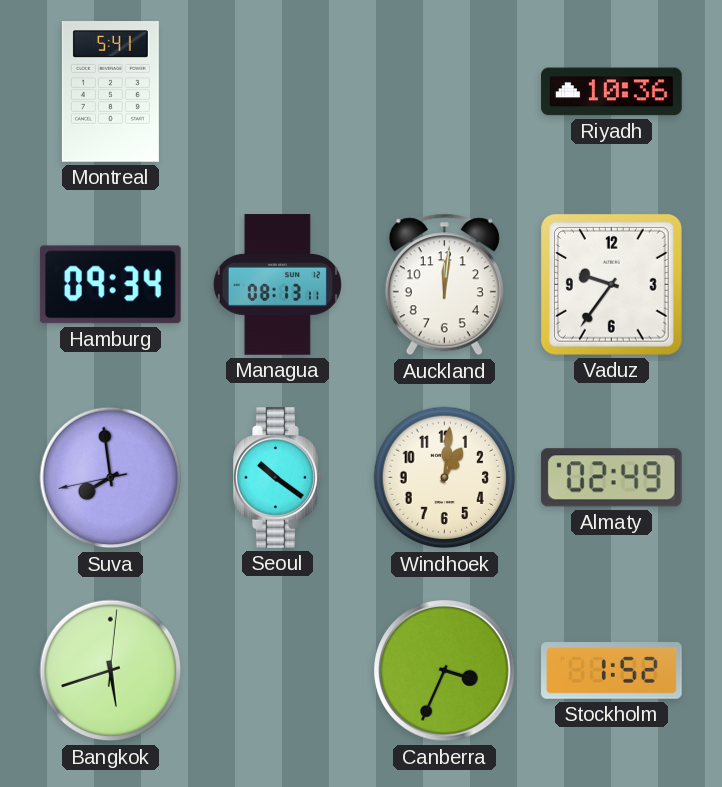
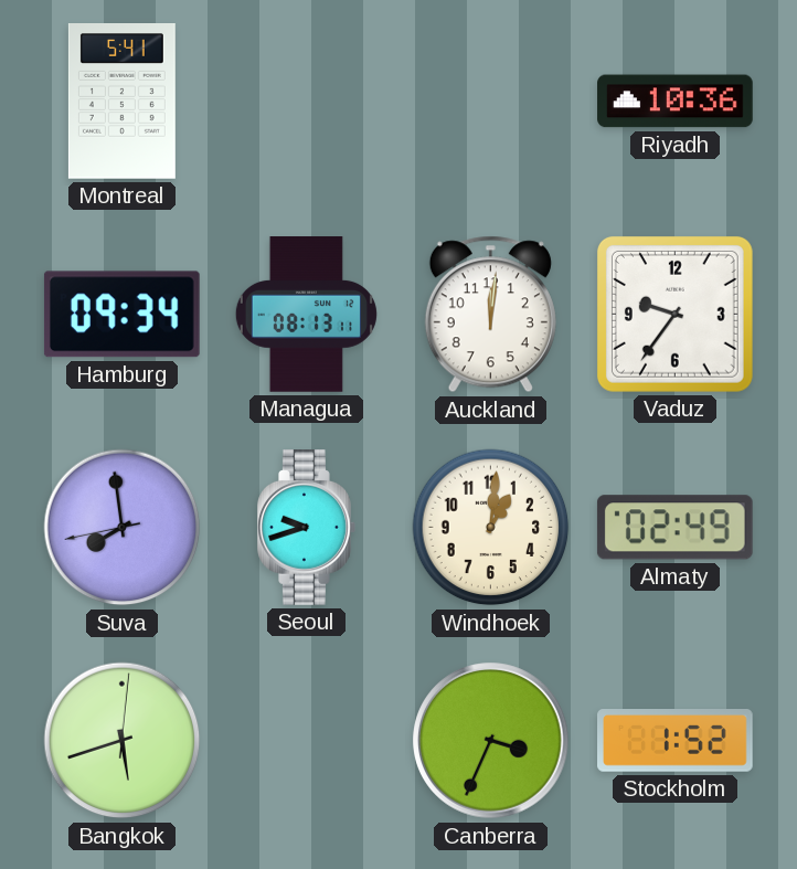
Seoul: 10:21 -> 9:42 (307, 528)
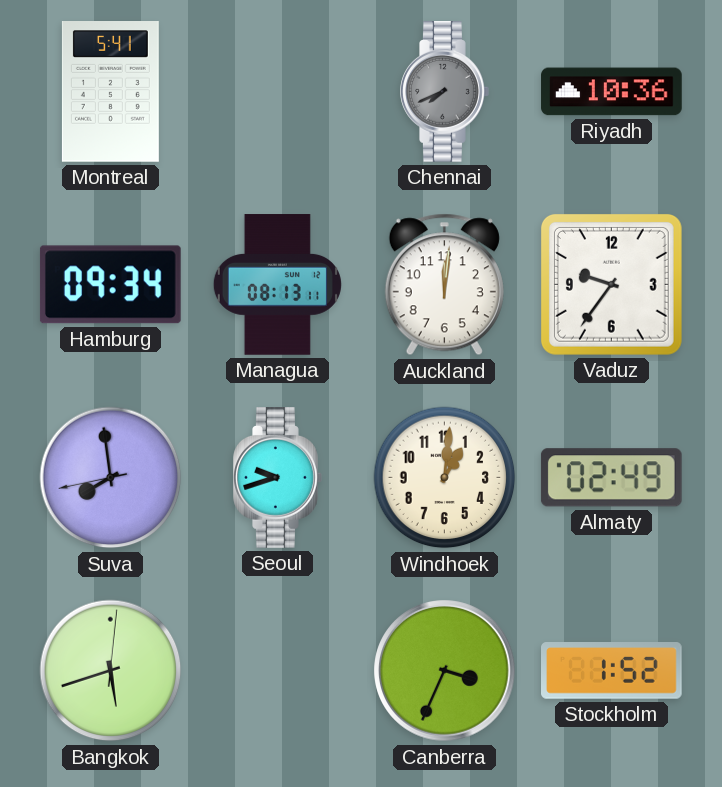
Chennai: none -> 7:41 (445, 92)
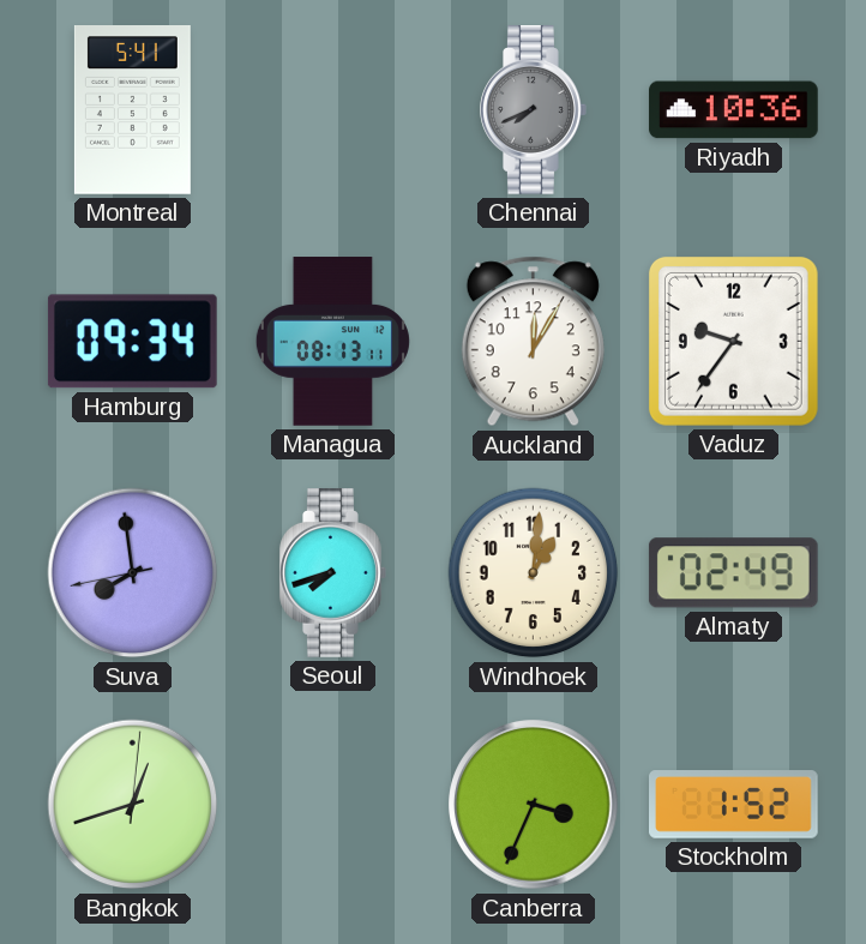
Auckland: 12:01 -> 12:05 (533, 342)
Seoul: 9:42 -> 7:42 (333, 573)
Bangkok: 5:42 -> 12:42 (133, 805)
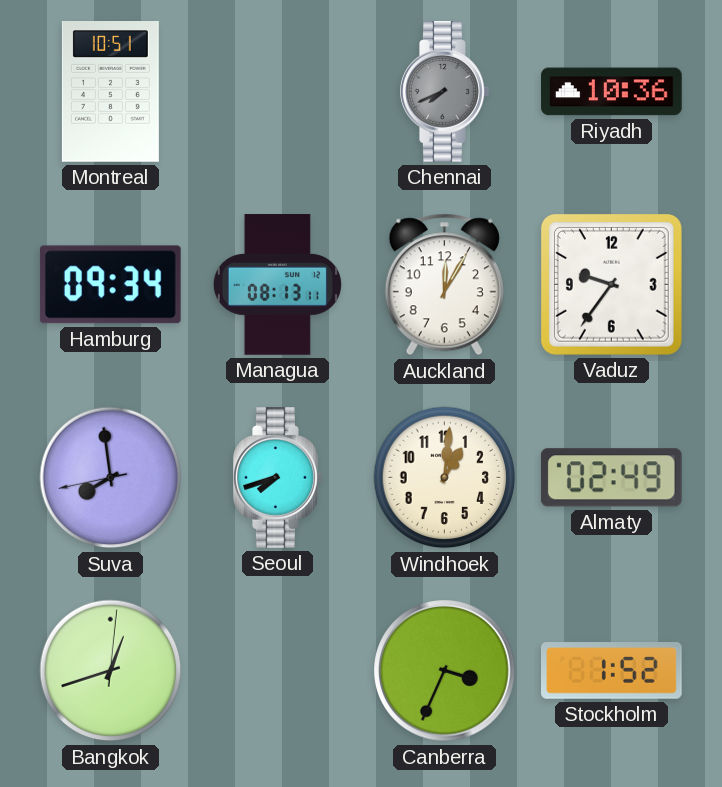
Montreal: 5:41 -> 10:51 (110, 92)
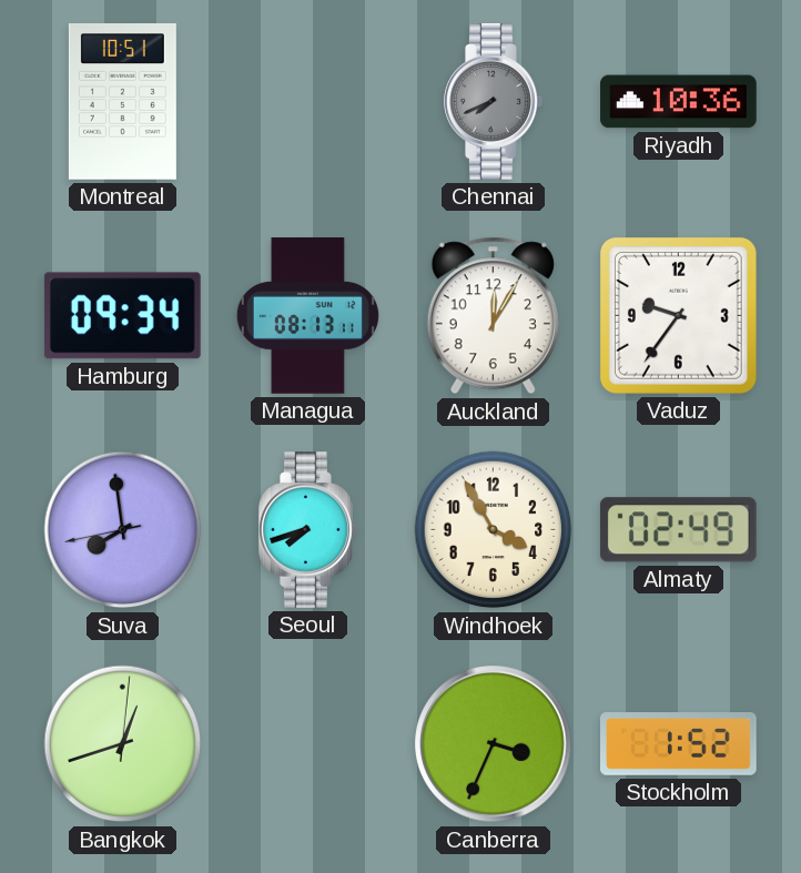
Windhoek: 1:01 -> 3:55 (494, 530)
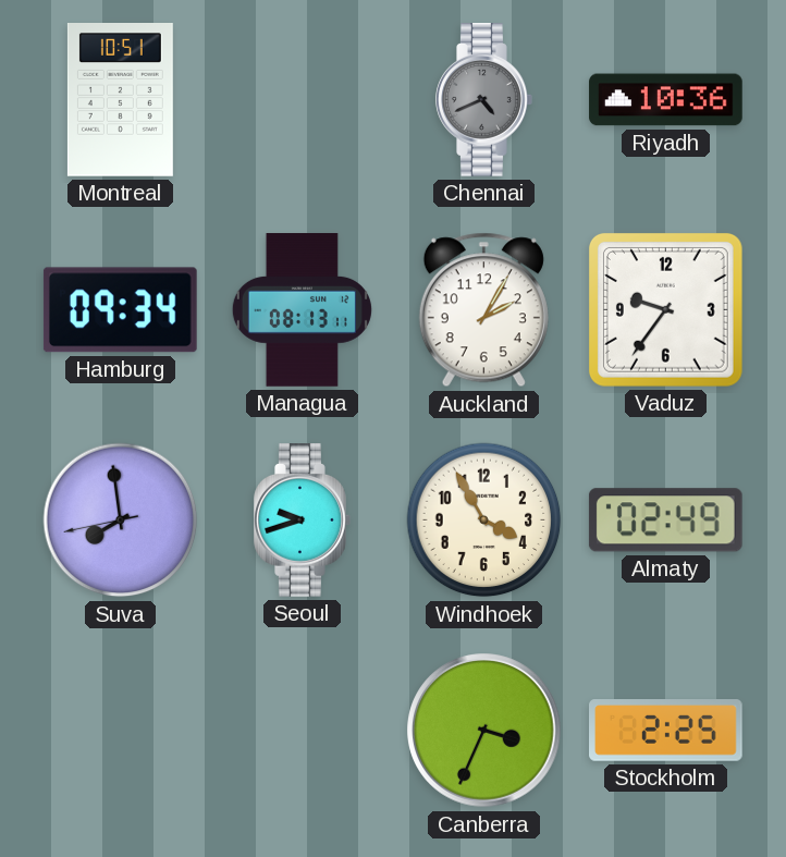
Chennai: 7:41 -> 4:41 (484, 100)
Auckland: 12:05 -> 2:05 (483, 310)
Seoul: 7:42 -> 9:42 (303, 521)
Bangkok: 12:42 -> none (123, 744)
Stockholm: 1:52 -> 2:25 (666, 731)
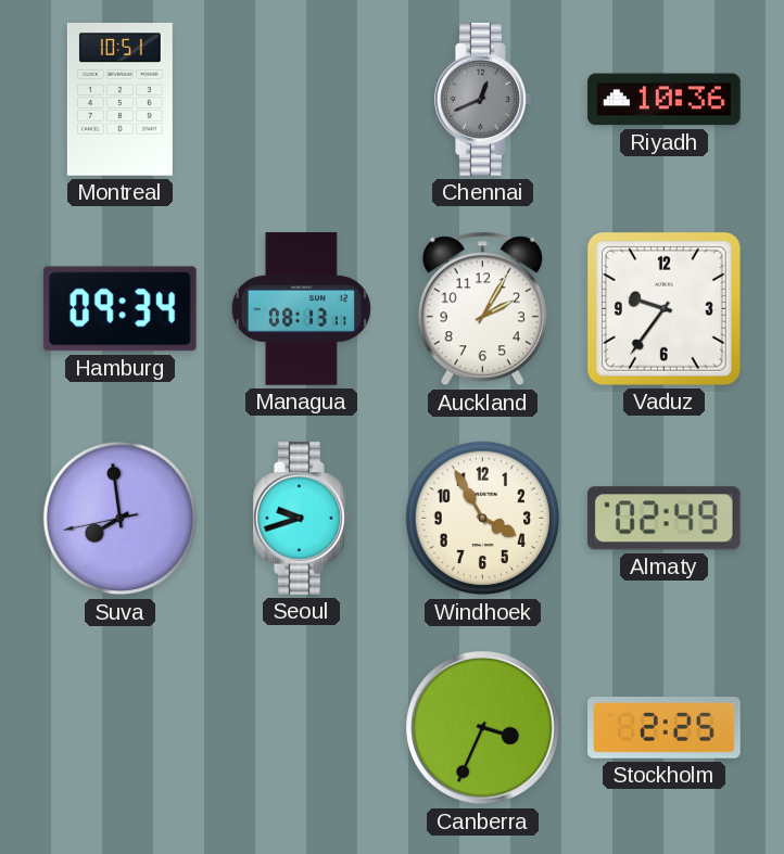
Chennai: 4:41 -> 12:41 (483, 100)
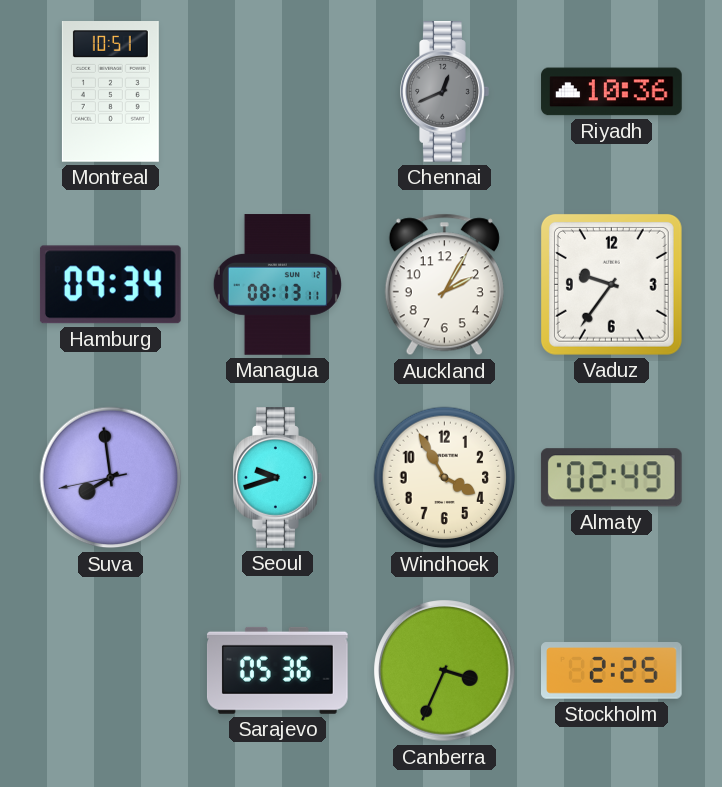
Sarajevo: none -> 05:36 (277, 670)
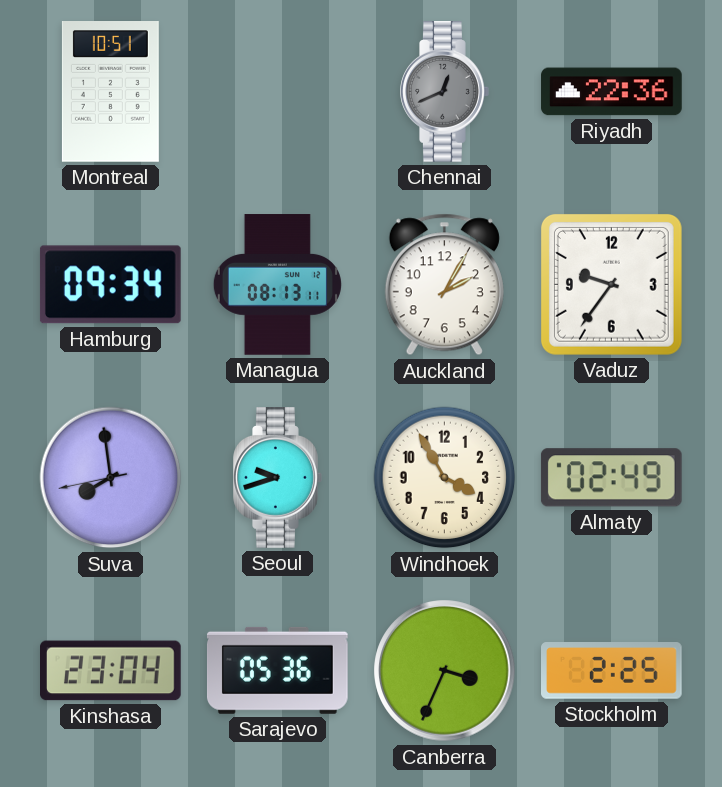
Riyadh: 10:36 -> 22:36 (612, 92)
Kinshasa: none -> 23:04 (111, 671)
